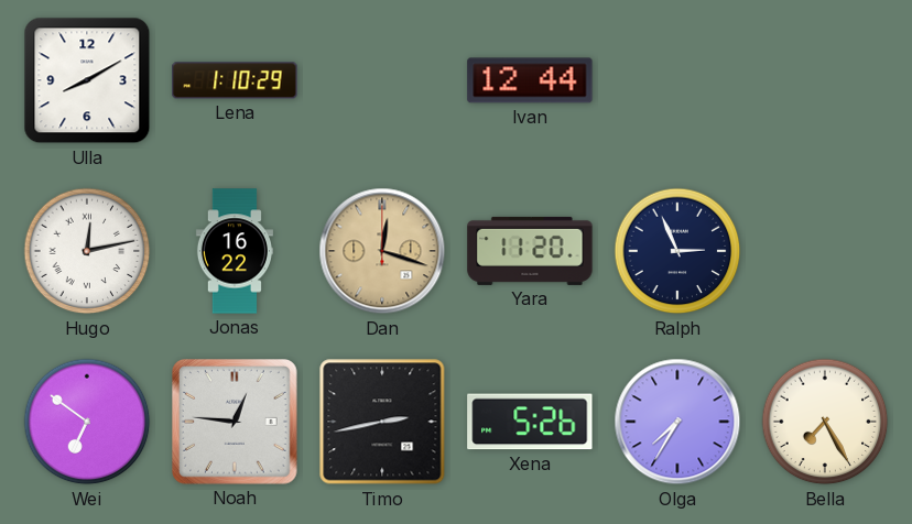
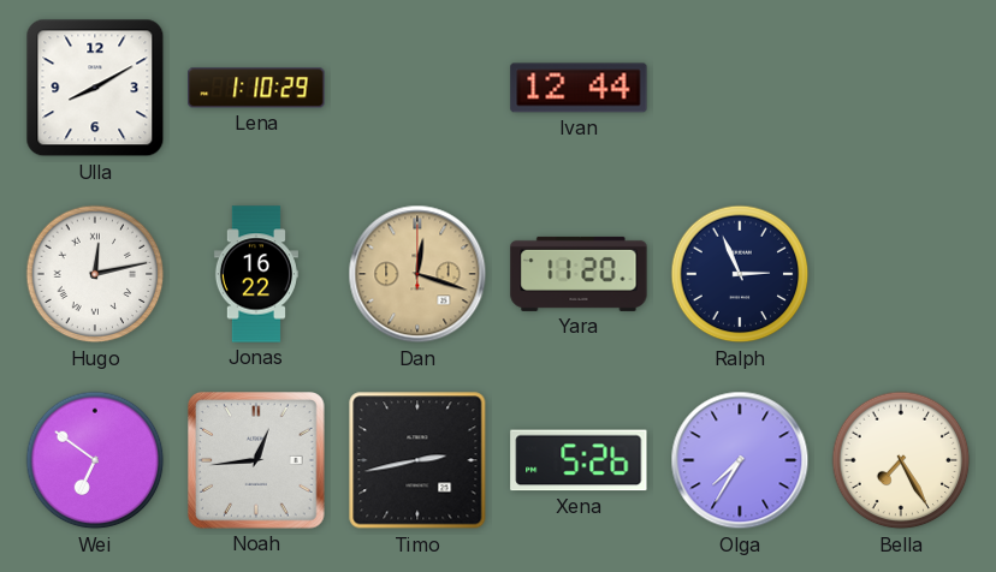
Noah: 12:46 -> 12:44 (257, 461)
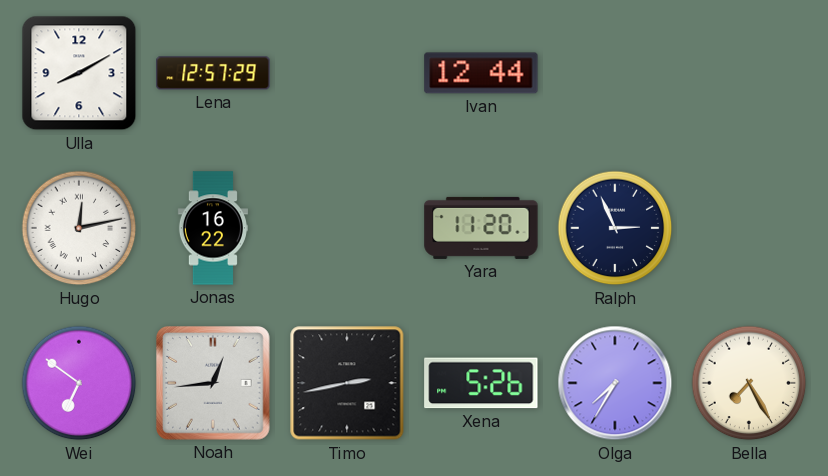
Lena: 1:10 -> 12:57 (213, 73)
Dan: 12:18 -> none (417, 274)
